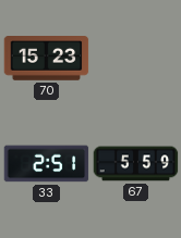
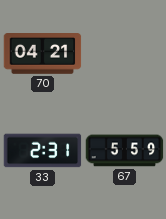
70: 15:23 -> 04:21 (42, 54)
33: 2:51 -> 2:31 (42, 151)
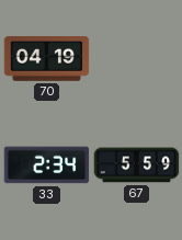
70: 04:21 -> 04:19 (46, 59)
33: 2:31 -> 2:34 (46, 165)
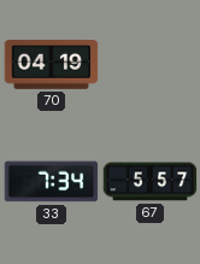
33: 2:34 -> 7:34 (51, 182)
67: 5:59 -> 5:57 (149, 182)
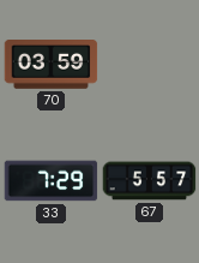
70: 04:19 -> 03:59 (50, 65)
33: 7:34 -> 7:29 (50, 181)
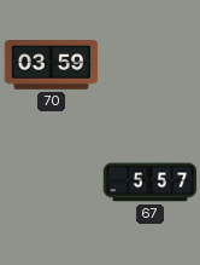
33: 7:29 -> none (50, 181)
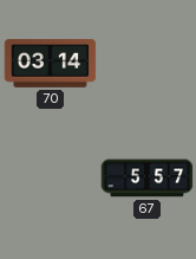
70: 03:59 -> 03:14 (50, 64)
